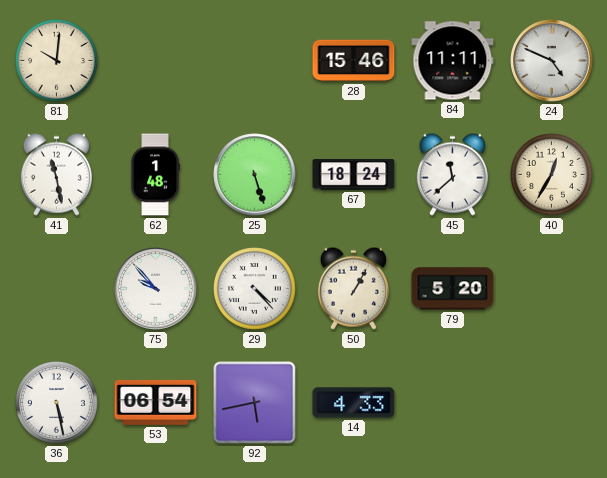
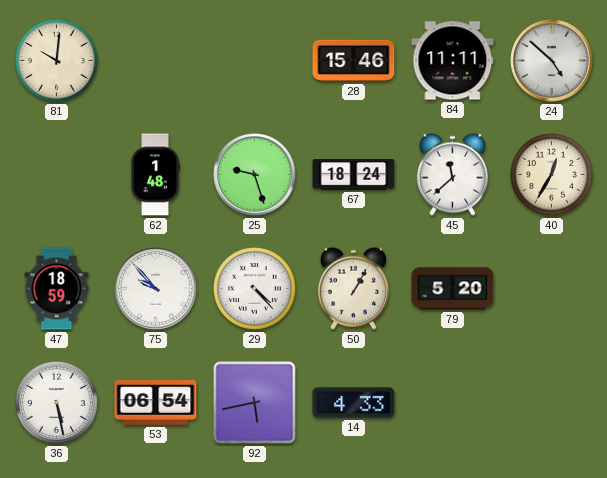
24: 4:49 -> 4:52 (552, 61)
41: 11:28 -> none (56, 174)
25: 5:27 -> 9:27 (255, 175)
47: none -> 18:59 (57, 289)
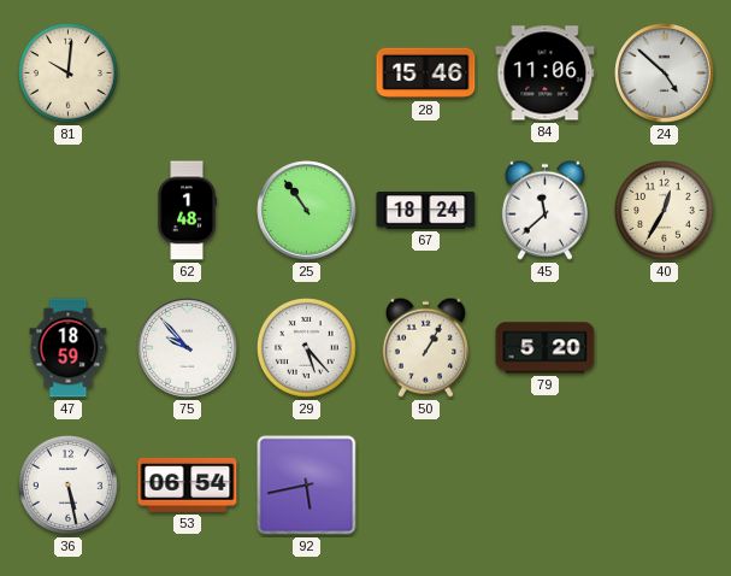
84: 11:11 -> 11:06 (546, 74)
25: 9:27 -> 10:54 (307, 211)
29: 4:23 -> 5:23 (307, 348)
14: 4:33 -> none (354, 403)
